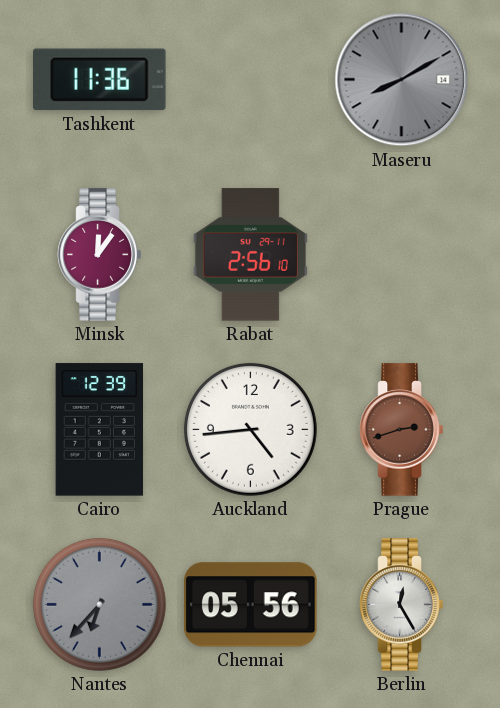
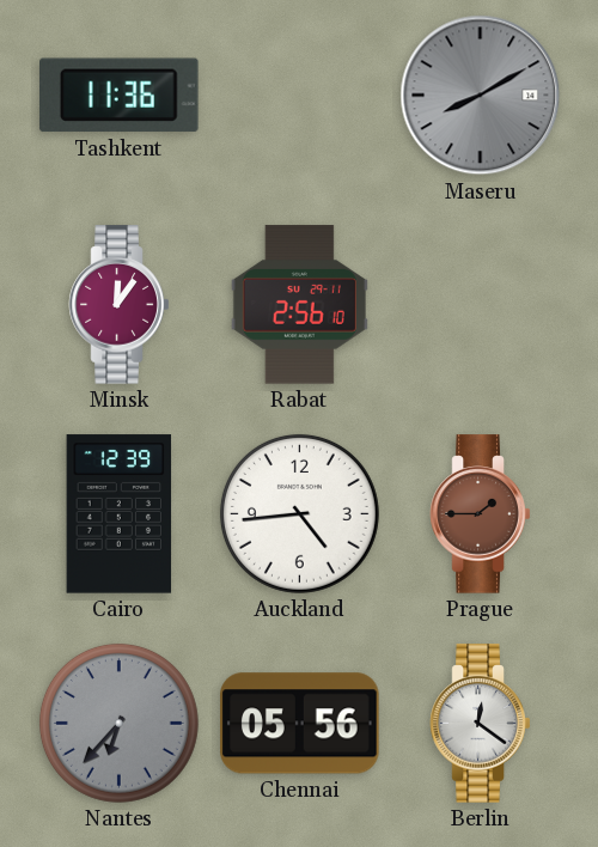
Prague: 2:42 -> 1:45 (481, 514)
Berlin: 12:25 -> 12:21 (481, 724)
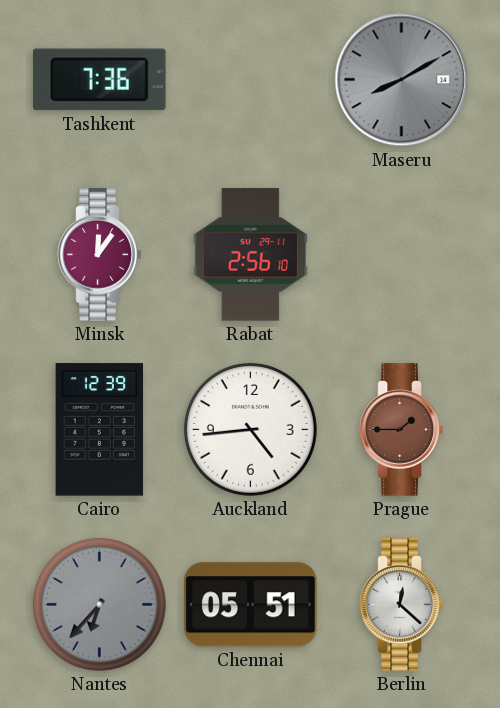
Tashkent: 11:36 -> 7:36 (100, 80)
Chennai: 05:56 -> 05:51 (251, 605)
Berlin: 12:21 -> 12:22 (402, 605)
